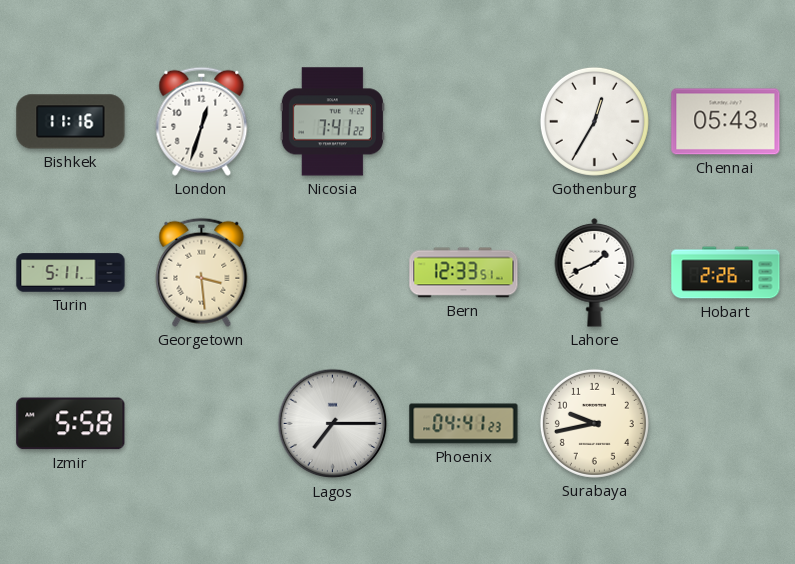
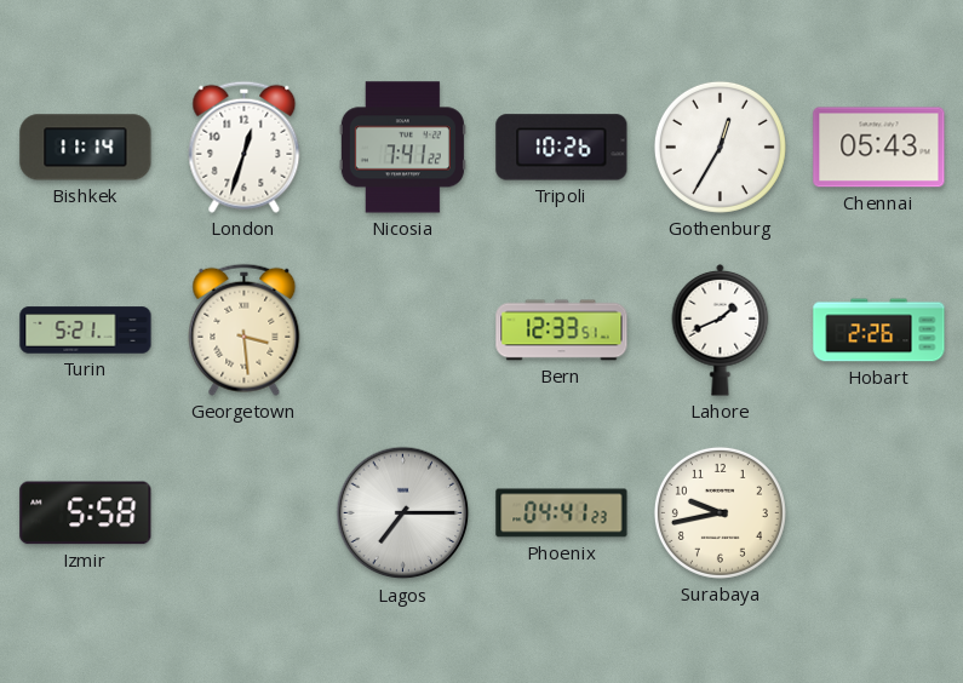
Bishkek: 11:16 -> 11:14 (86, 148)
Tripoli: none -> 10:26 (562, 148)
Turin: 5:11 -> 5:21 (86, 331)
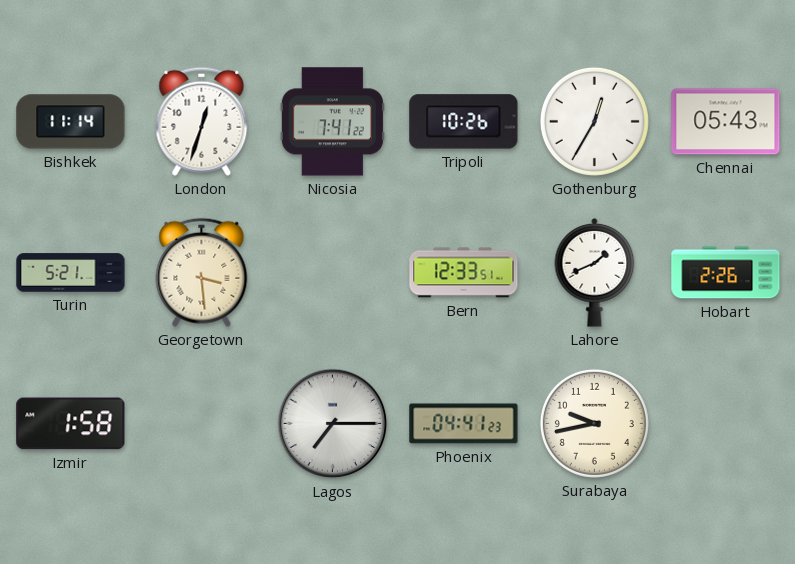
Izmir: 5:58 -> 1:58 (71, 424)
